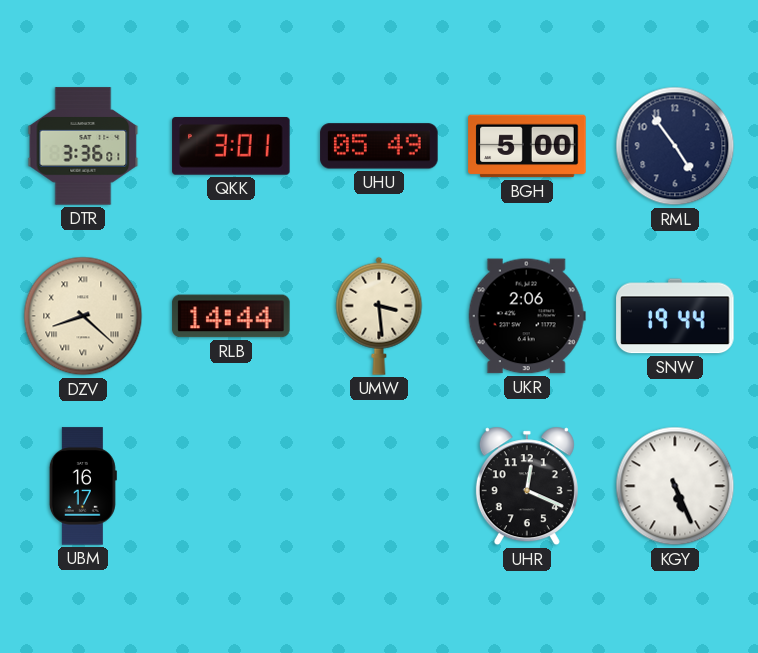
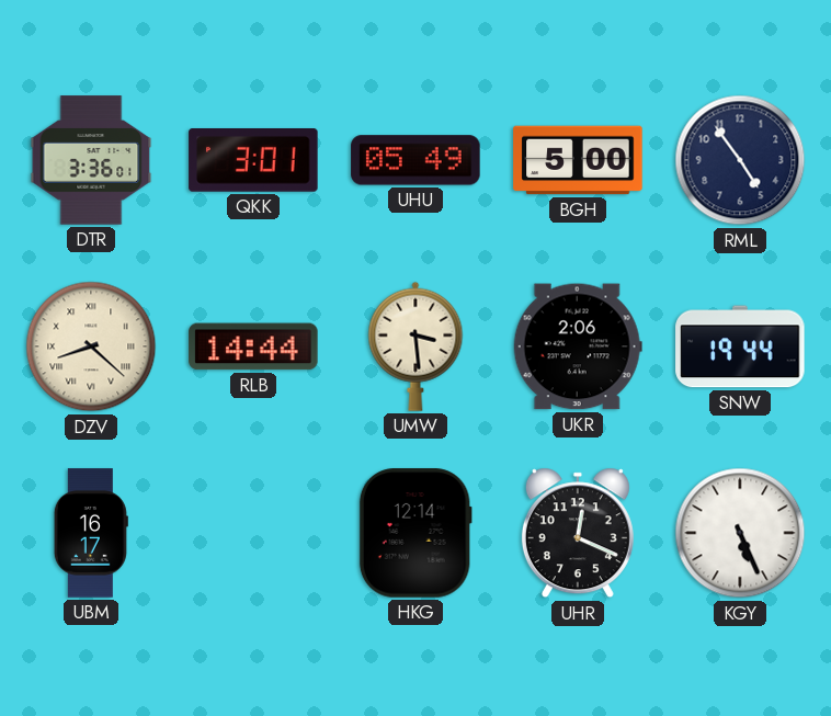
HKG: none -> 12:14 (415, 533)
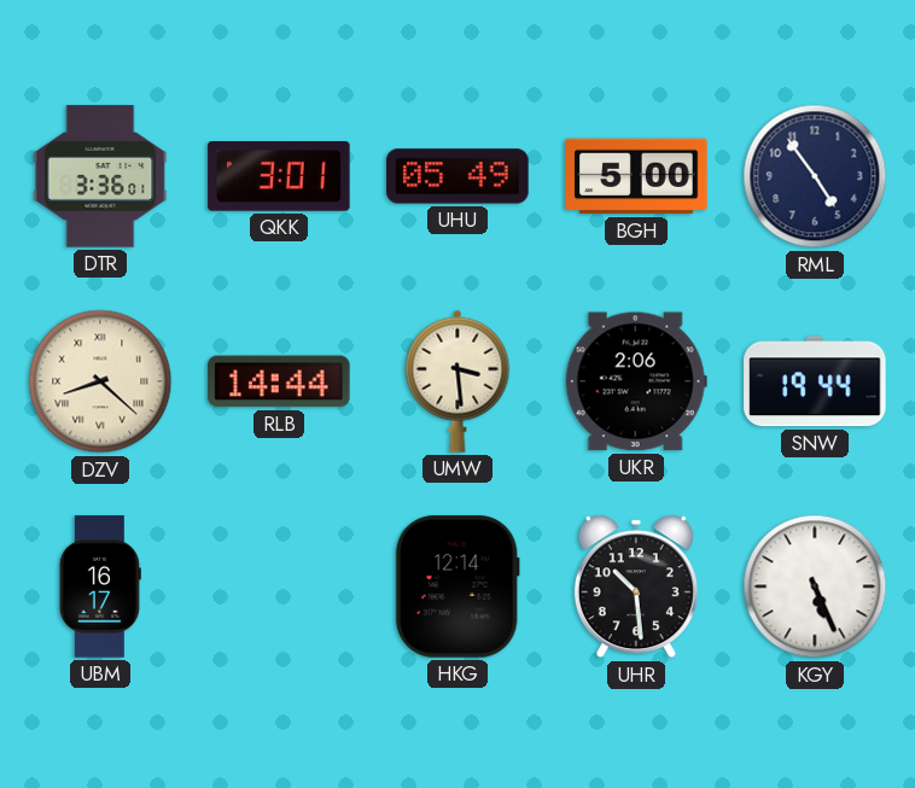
UHR: 12:19 -> 10:29 (636, 586)
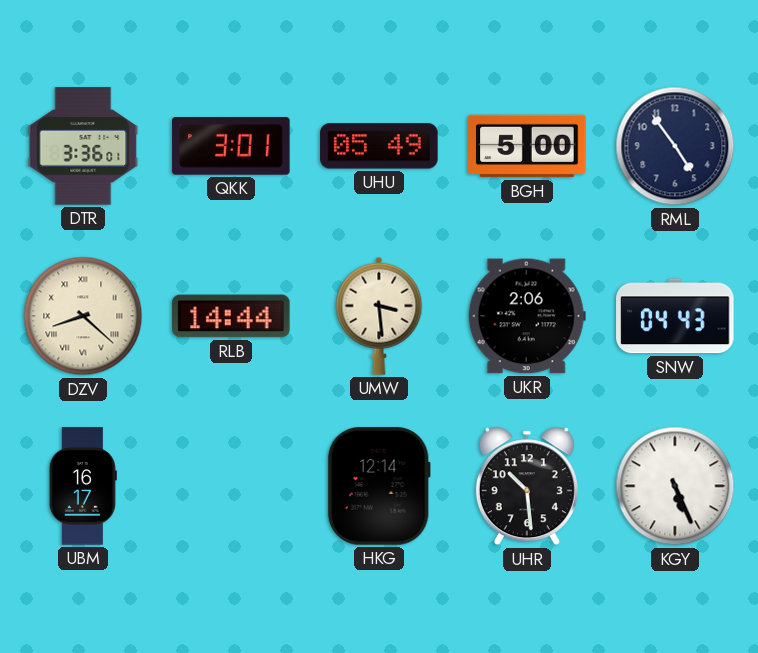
SNW: 19:44 -> 04:43 (675, 316)
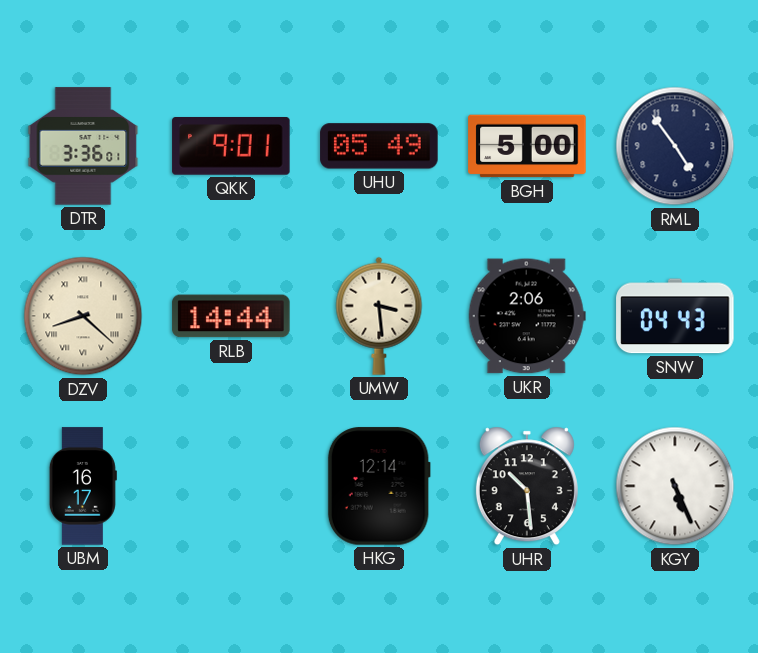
QKK: 3:01 -> 9:01 (231, 147)
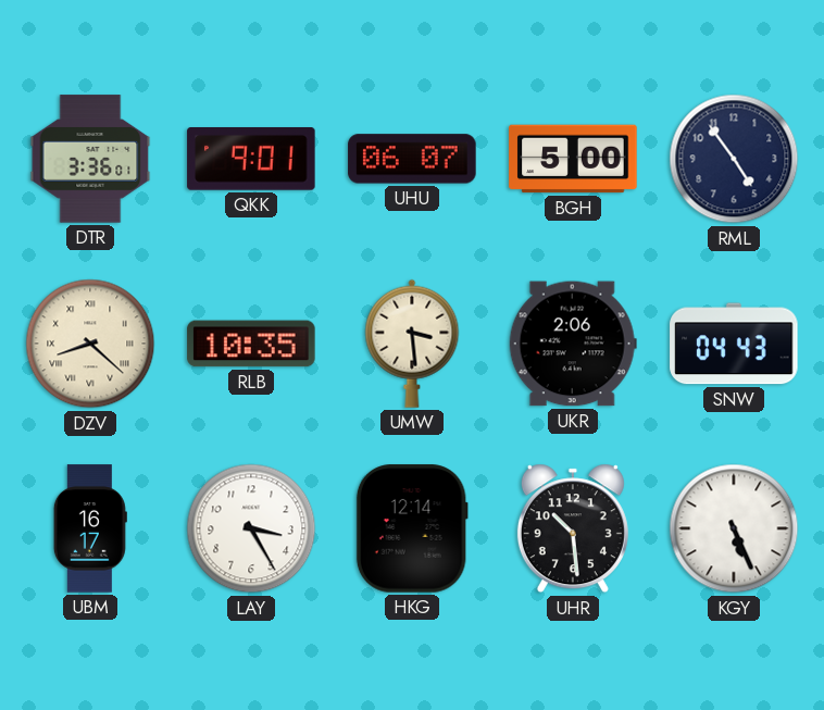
UHU: 05:49 -> 06:07 (412, 159)
RLB: 14:44 -> 10:35 (251, 344)
LAY: none -> 3:25 (251, 528)
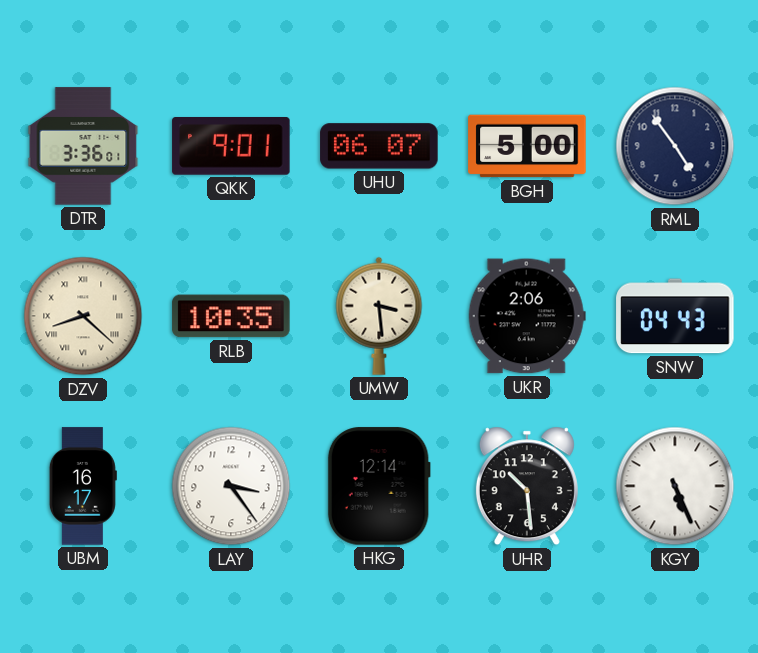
LAY: 3:25 -> 3:24 (231, 486)
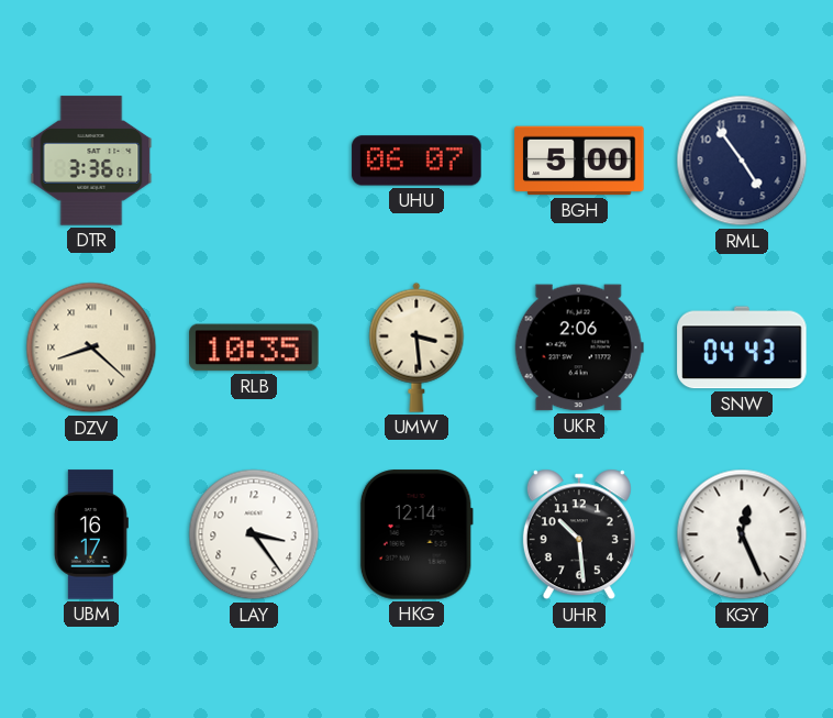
QKK: 9:01 -> none (231, 147)
KGY: 5:26 -> 12:26 (742, 534)
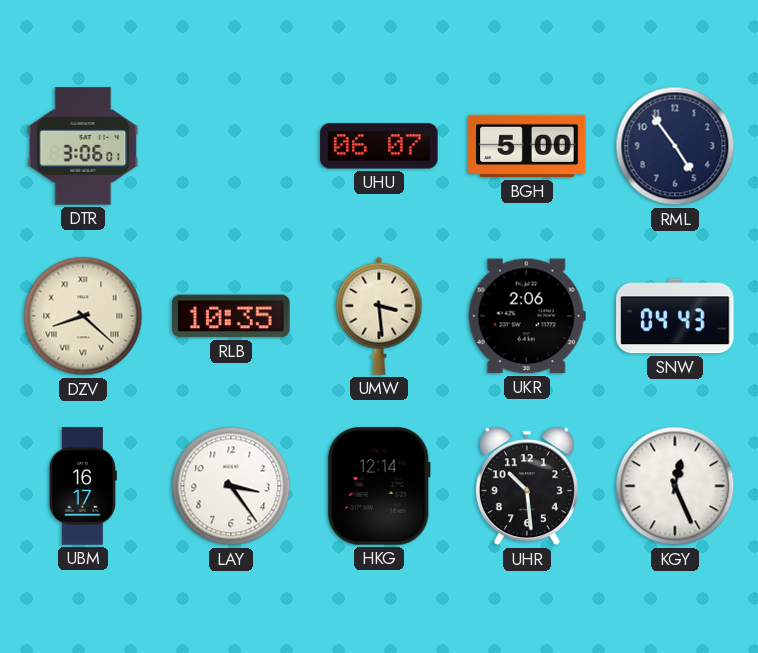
DTR: 3:36 -> 3:06 (83, 146)
